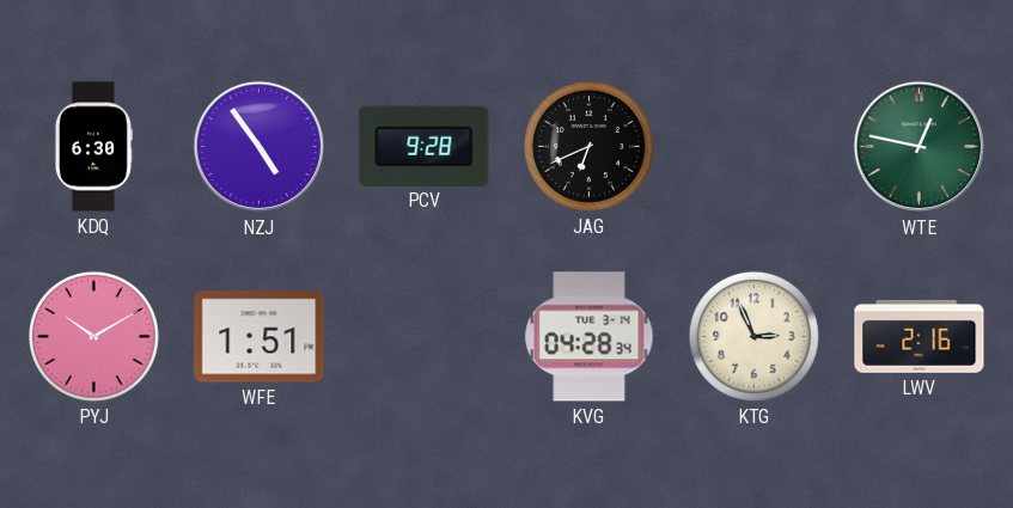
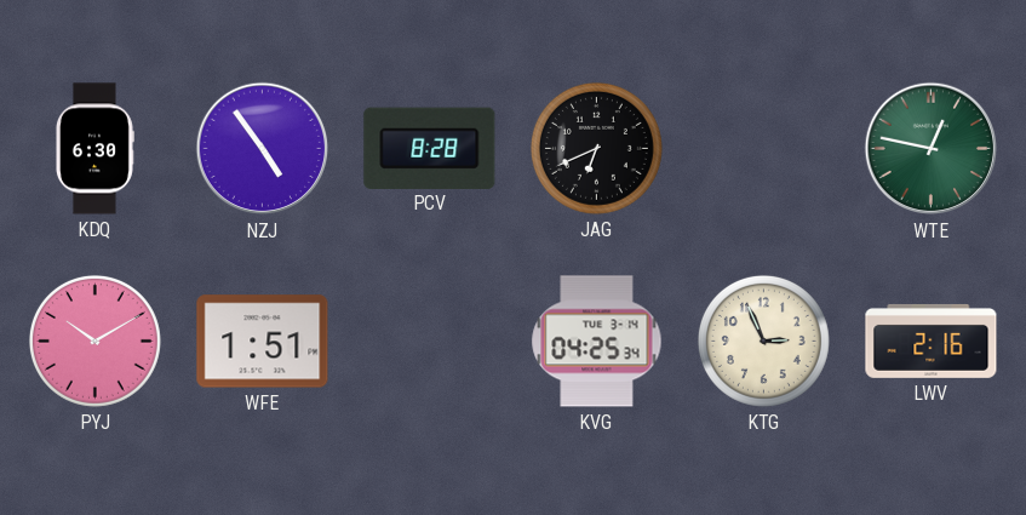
PCV: 9:28 -> 8:28 (430, 148)
KVG: 04:28 -> 04:25 (597, 342)
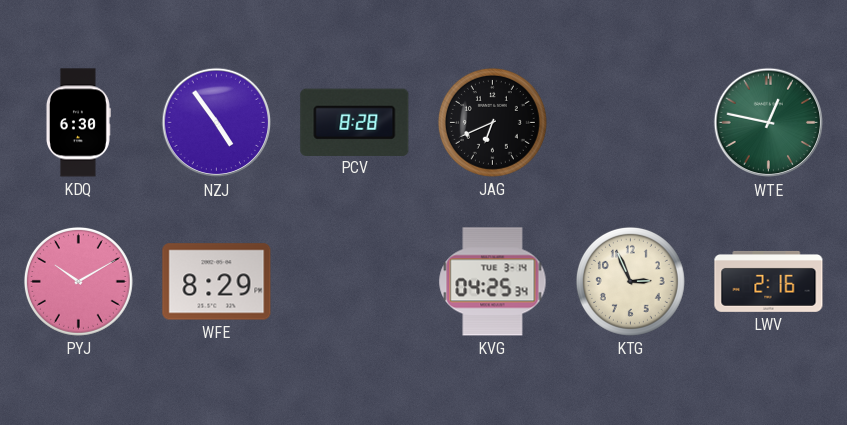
WFE: 1:51 -> 8:29 (217, 282)
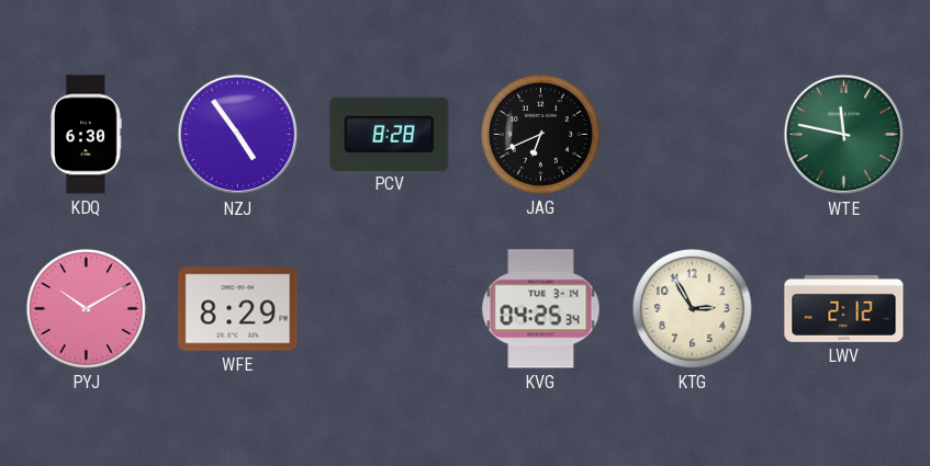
WTE: 12:47 -> 11:47 (844, 135)
KTG: 2:56 -> 2:55 (692, 308)
LWV: 2:16 -> 2:12 (844, 308)
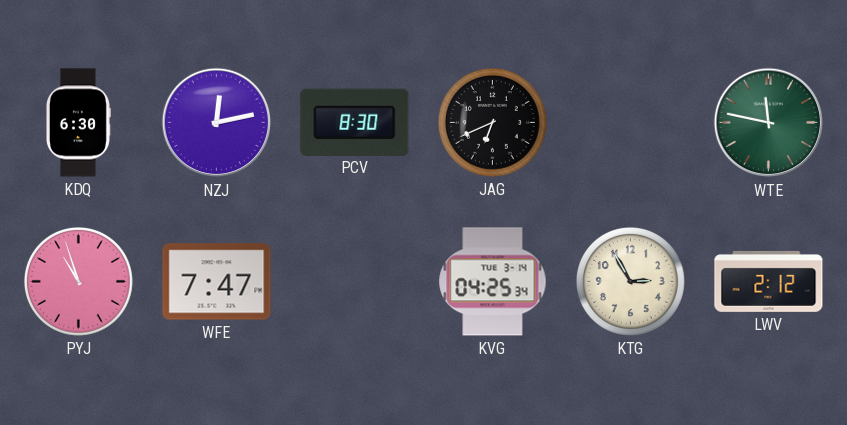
NZJ: 4:54 -> 12:13 (217, 123)
PCV: 8:28 -> 8:30 (355, 122)
PYJ: 10:10 -> 10:57 (78, 281)
WFE: 8:29 -> 7:47 (217, 282)
